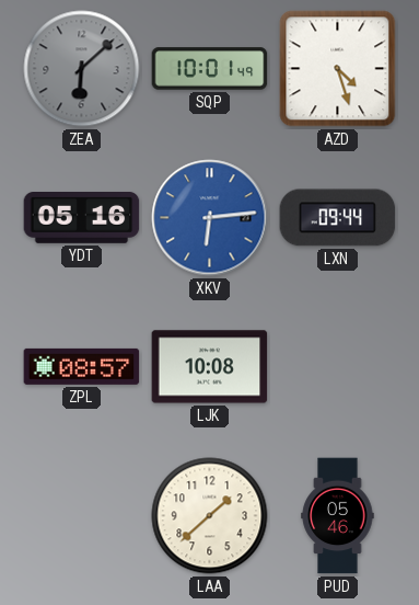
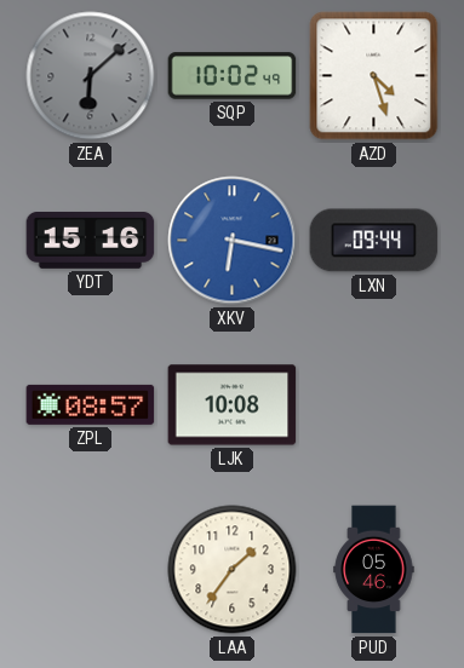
SQP: 10:01 -> 10:02 (233, 76)
YDT: 05:16 -> 15:16 (91, 241)
XKV: 6:14 -> 6:17 (233, 241)
LAA: 1:38 -> 1:36 (233, 570)
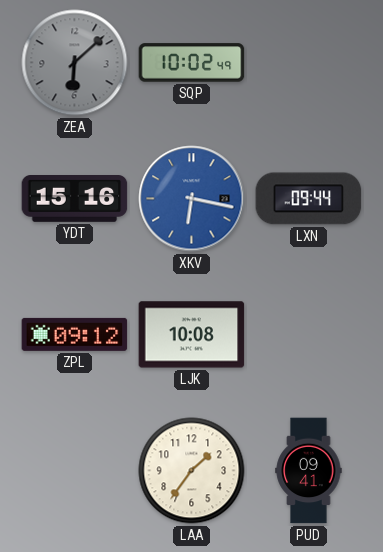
AZD: 4:27 -> none (374, 76)
ZPL: 08:57 -> 09:12 (75, 334)
PUD: 05:46 -> 09:41 (309, 471)
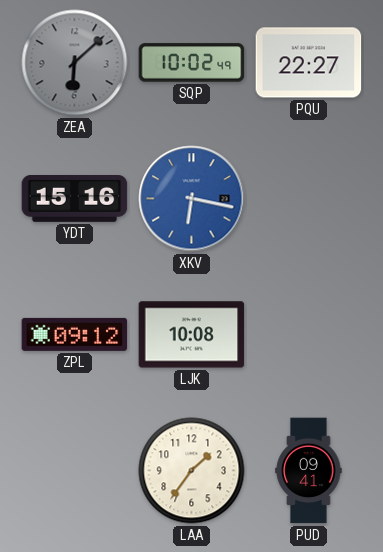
PQU: none -> 22:27 (309, 63)
LXN: 09:44 -> none (309, 199)
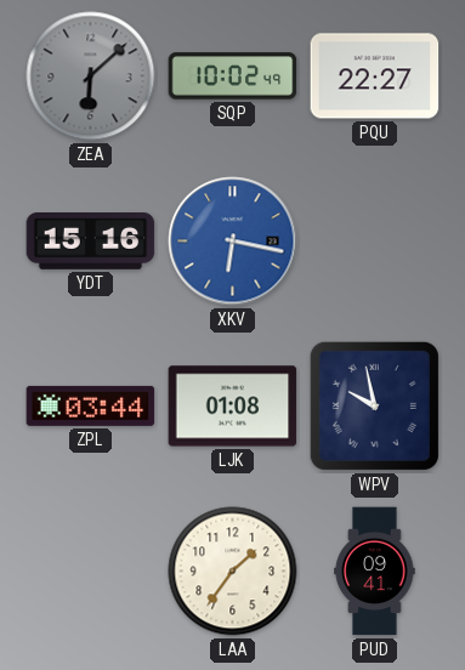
ZPL: 09:12 -> 03:44 (91, 405)
LJK: 10:08 -> 01:08 (233, 407)
WPV: none -> 9:58 (374, 405)
